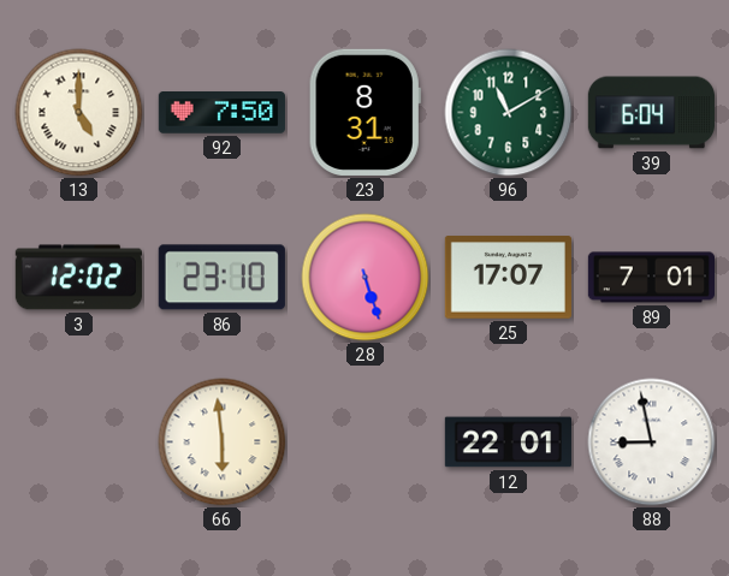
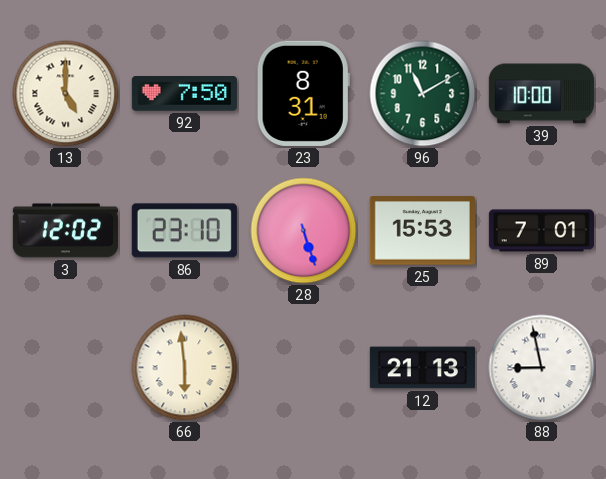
39: 6:04 -> 10:00 (541, 94)
25: 17:07 -> 15:53 (422, 231)
12: 22:01 -> 21:13 (422, 368)
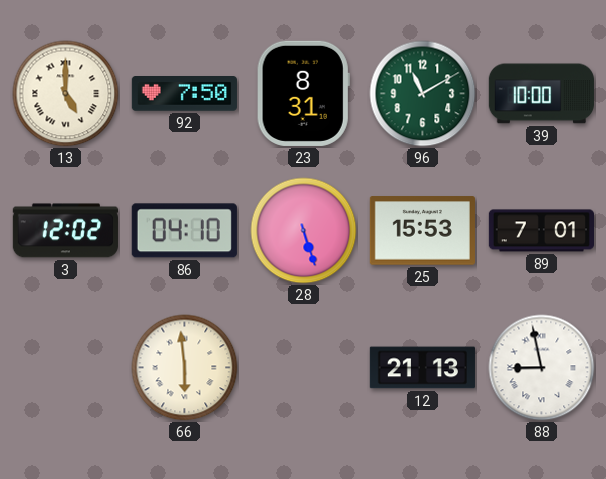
86: 23:10 -> 04:10 (184, 231)
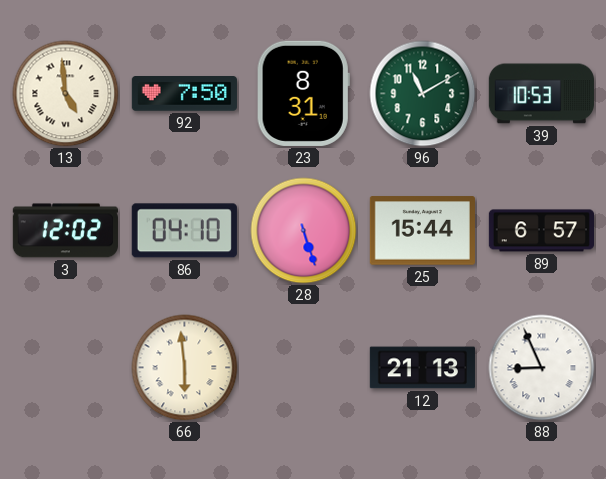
13: 5:00 -> 4:59 (66, 94)
39: 10:00 -> 10:53 (541, 94)
25: 15:53 -> 15:44 (422, 231)
89: 7:01 -> 6:57 (541, 231)
88: 8:58 -> 8:56 (542, 368)
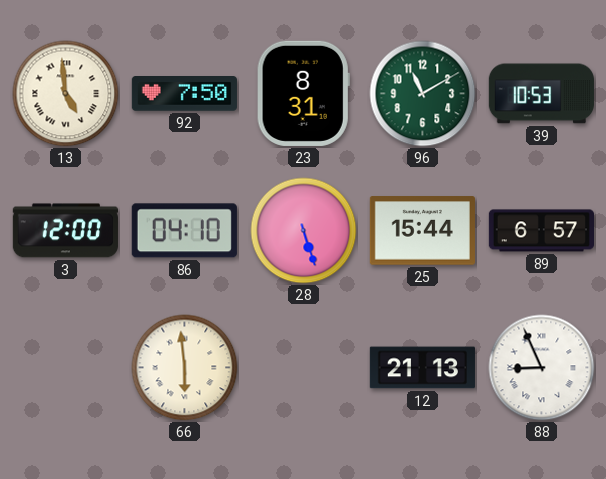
3: 12:02 -> 12:00 (65, 231)
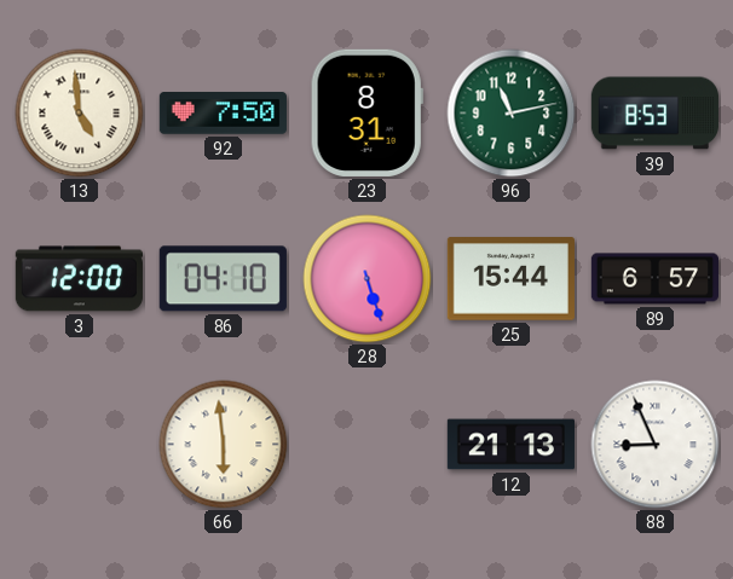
96: 11:10 -> 11:13 (512, 114)
39: 10:53 -> 8:53 (654, 114)
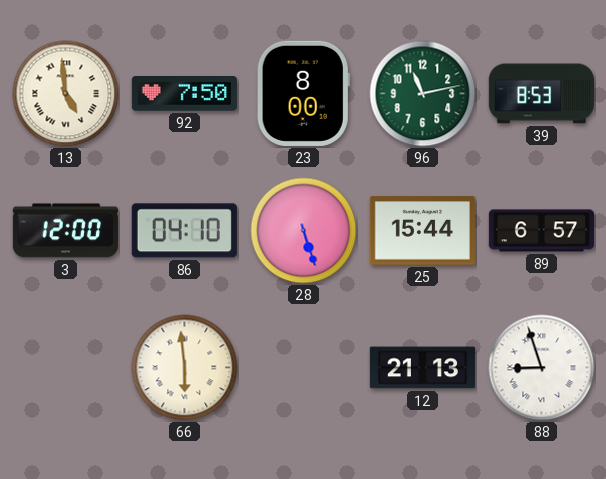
23: 8:31 -> 8:00 (303, 93)
88: 8:56 -> 8:57 (542, 368)
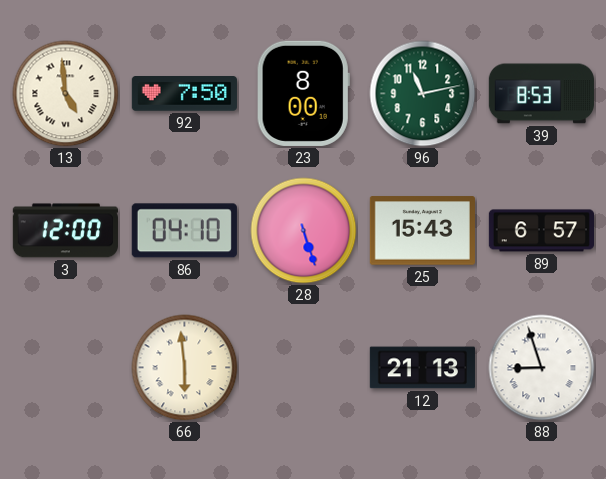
25: 15:44 -> 15:43 (422, 231)
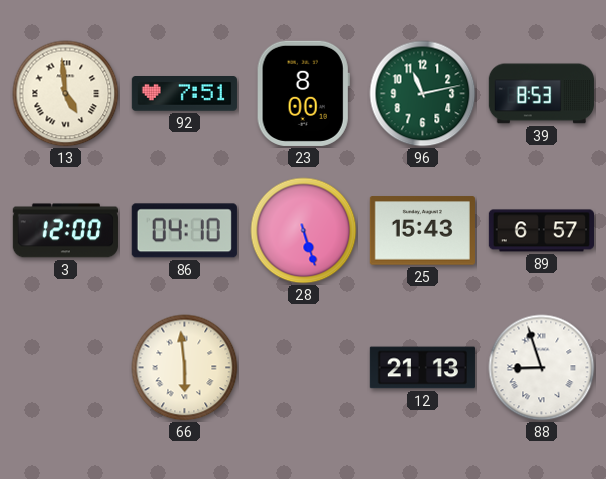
92: 7:50 -> 7:51 (184, 94)
